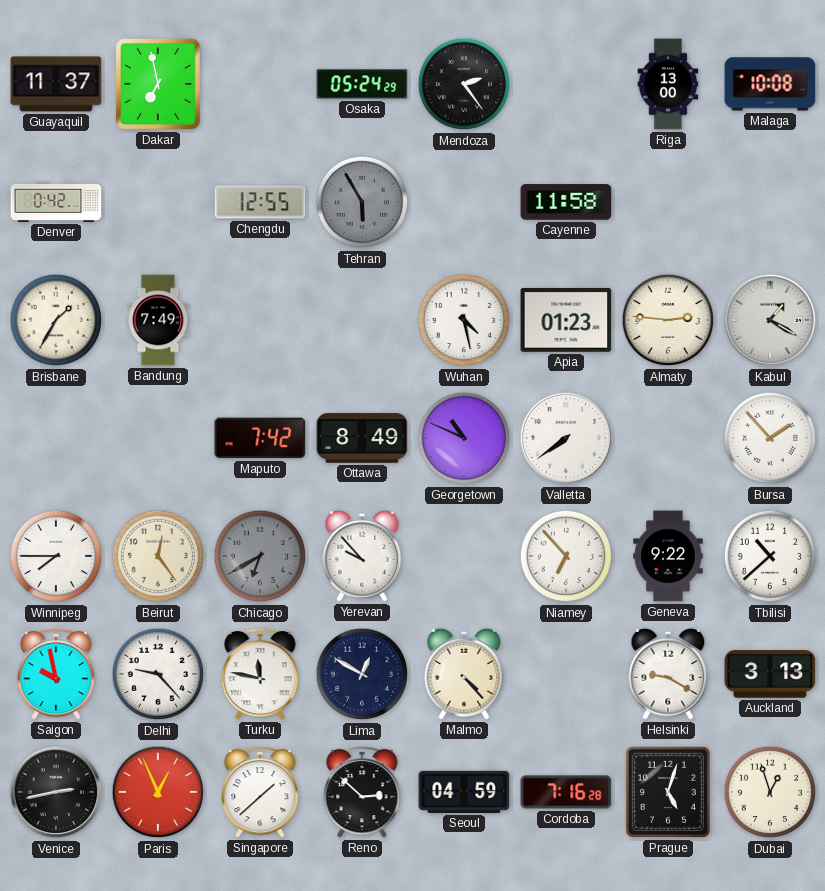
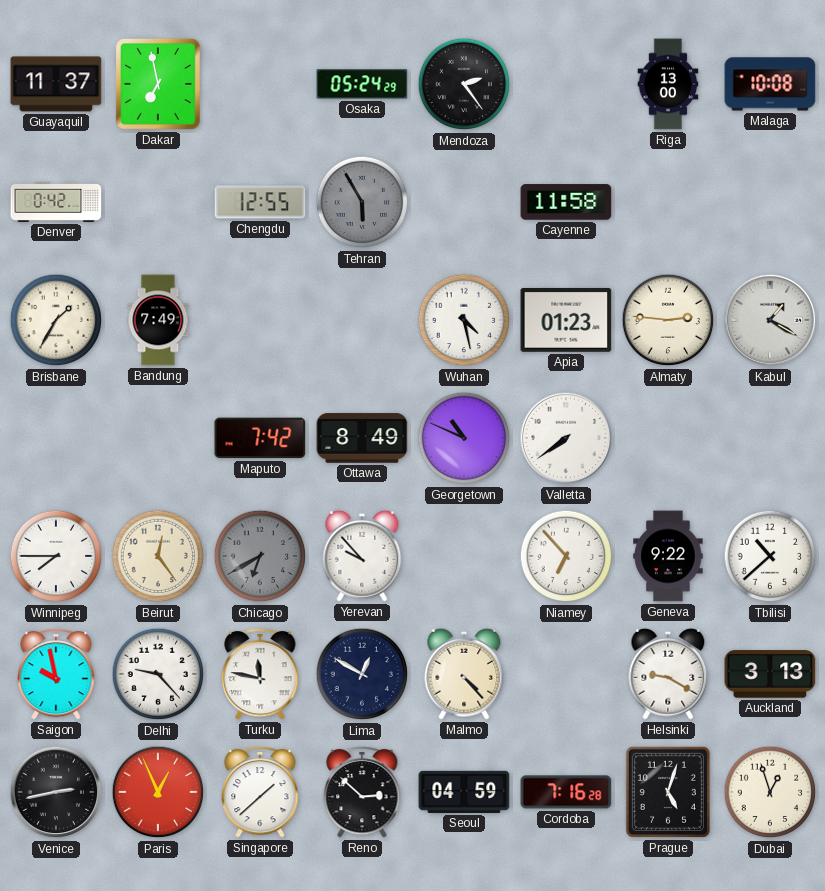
Bursa: 1:53 -> none (770, 438)
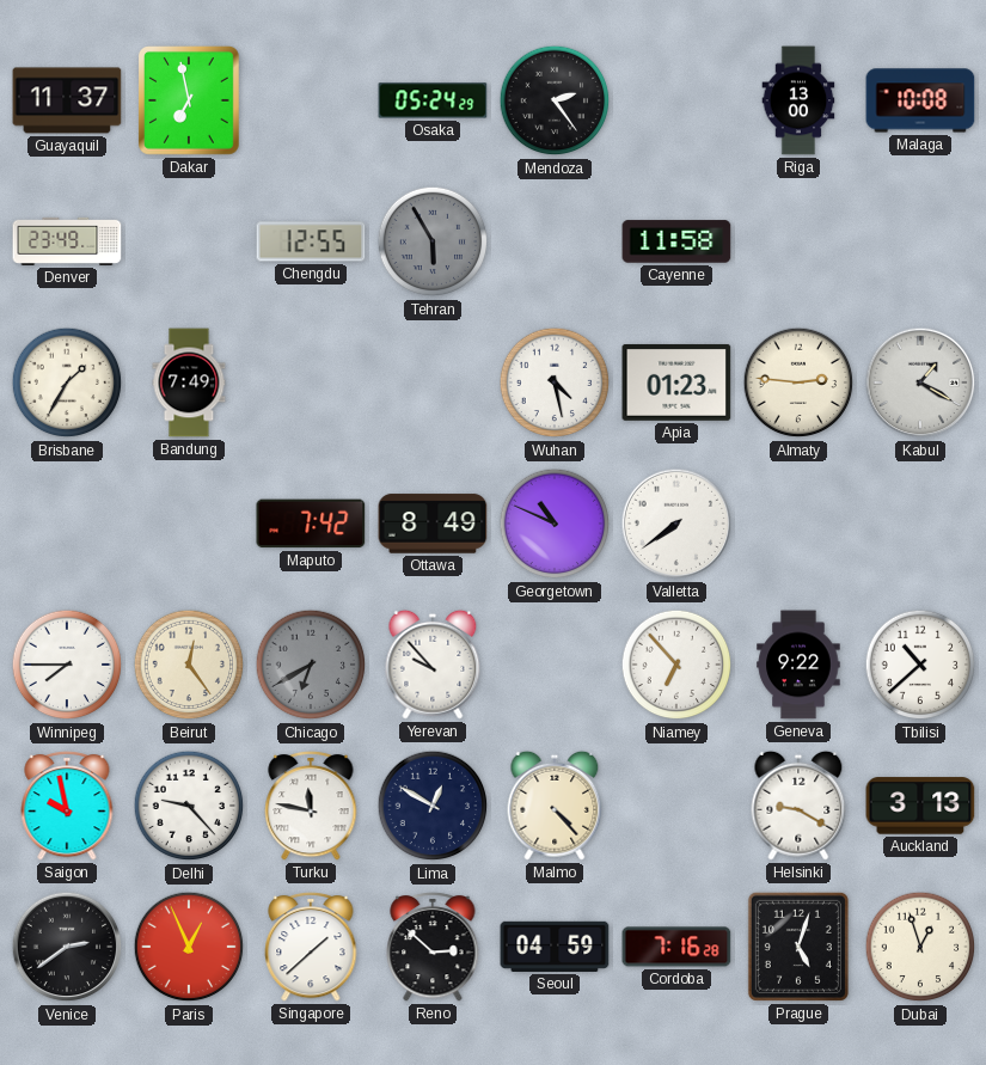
Denver: 0:42 -> 23:49 (67, 241)
Venice: 2:43 -> 2:39 (67, 947)
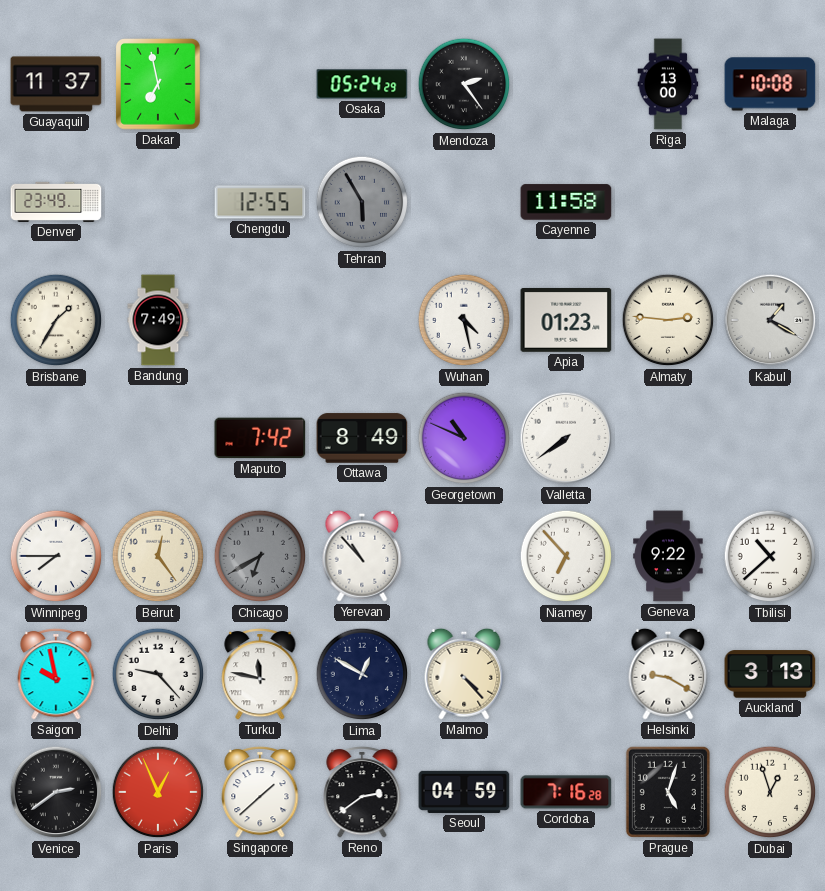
Yerevan: 9:53 -> 10:53 (362, 556)
Reno: 2:52 -> 2:39 (362, 792)
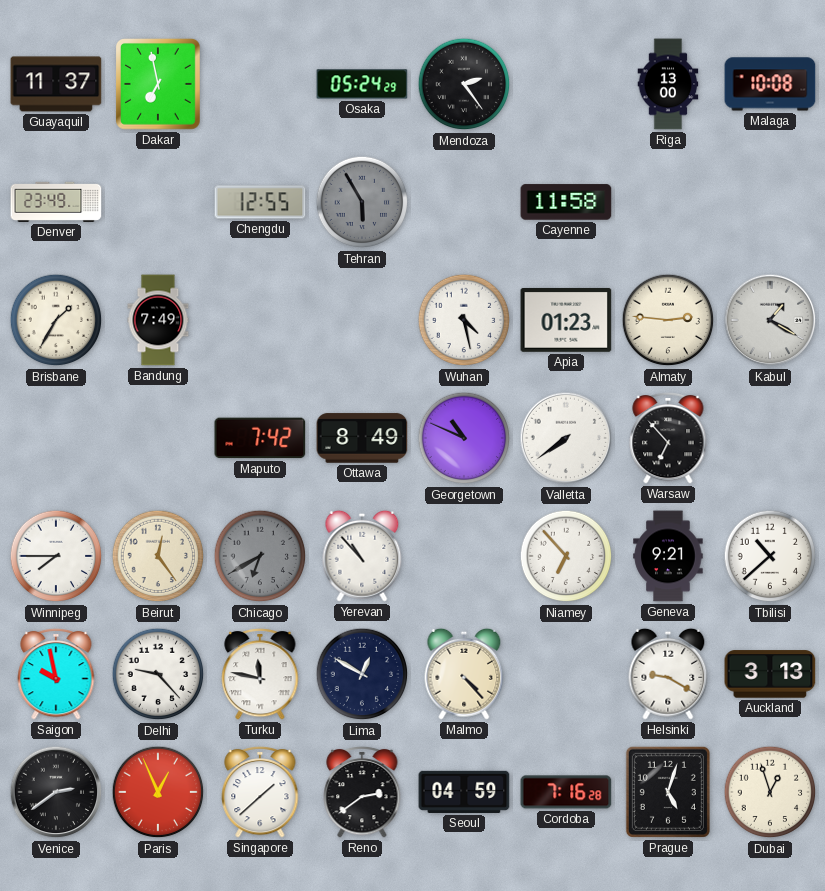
Warsaw: none -> 6:53 (668, 438)
Geneva: 9:22 -> 9:21 (668, 556)
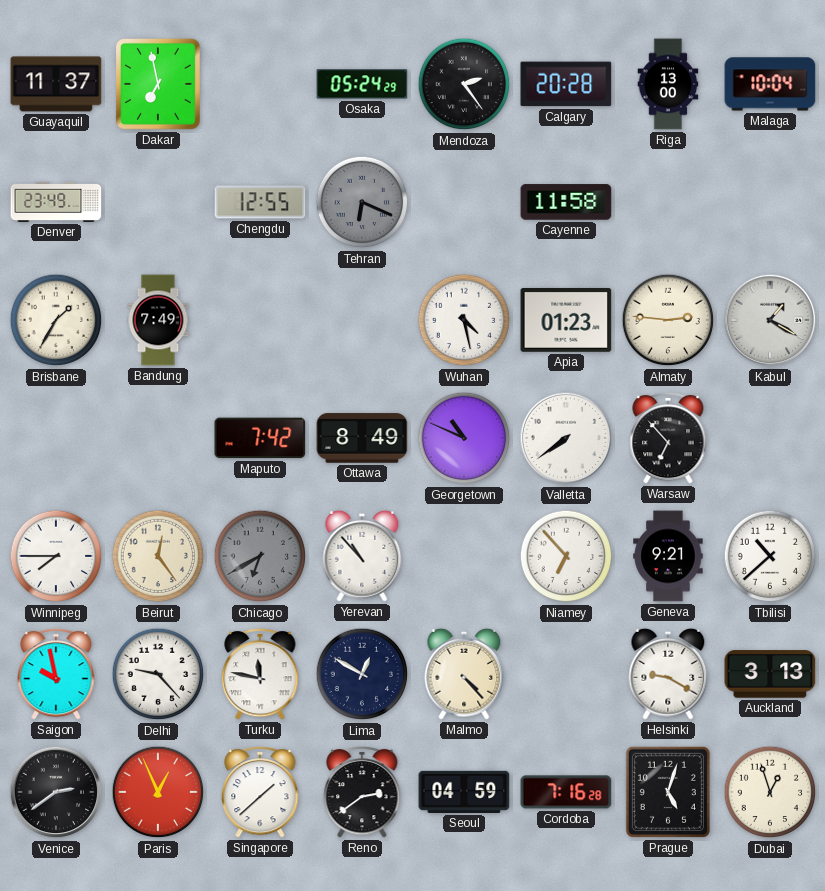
Calgary: none -> 20:28 (566, 84)
Malaga: 10:08 -> 10:04 (770, 84)
Tehran: 5:55 -> 6:19 (362, 202)
